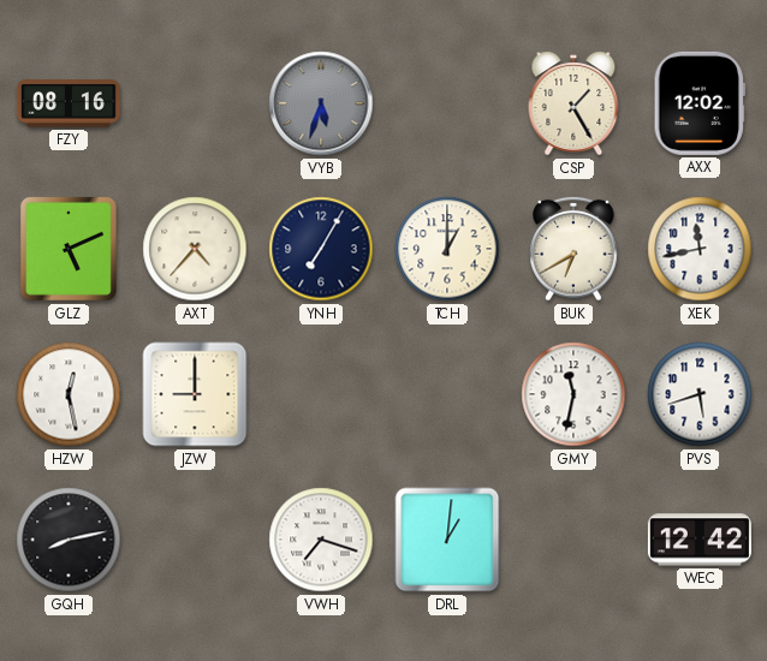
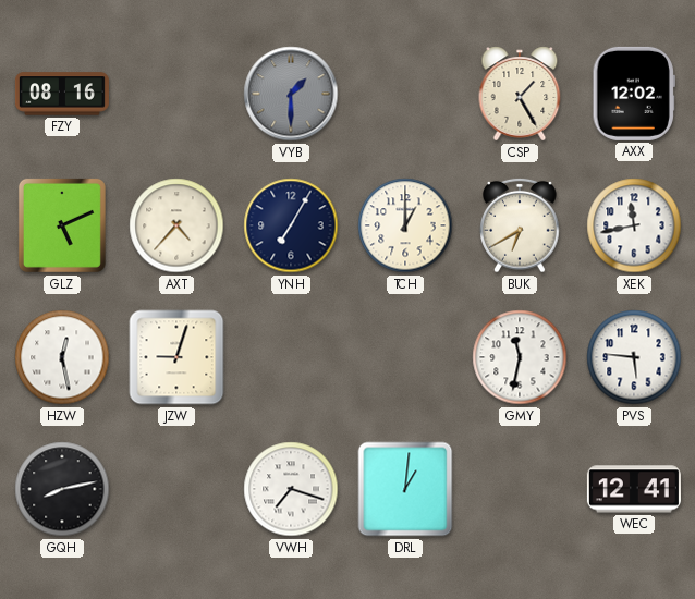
VYB: 5:33 -> 1:30 (291, 94)
JZW: 9:00 -> 9:03 (176, 357)
PVS: 5:42 -> 5:46 (634, 357)
WEC: 12:42 -> 12:41 (634, 489)
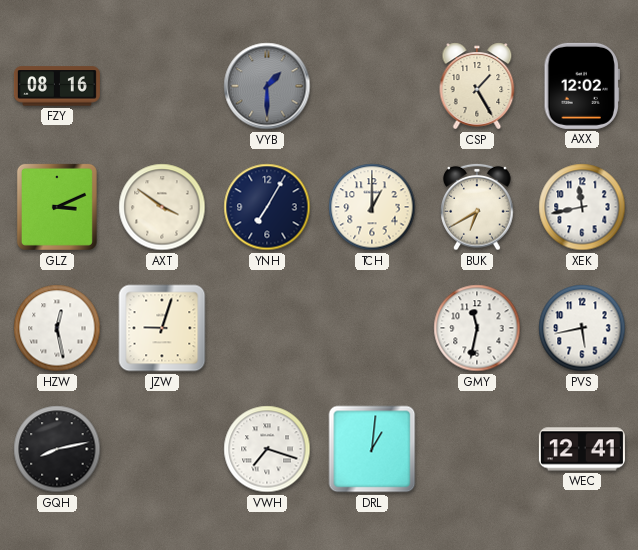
GLZ: 5:11 -> 3:11 (57, 207)
AXT: 4:37 -> 3:51 (162, 207)
PVS: 5:46 -> 5:43 (582, 328)
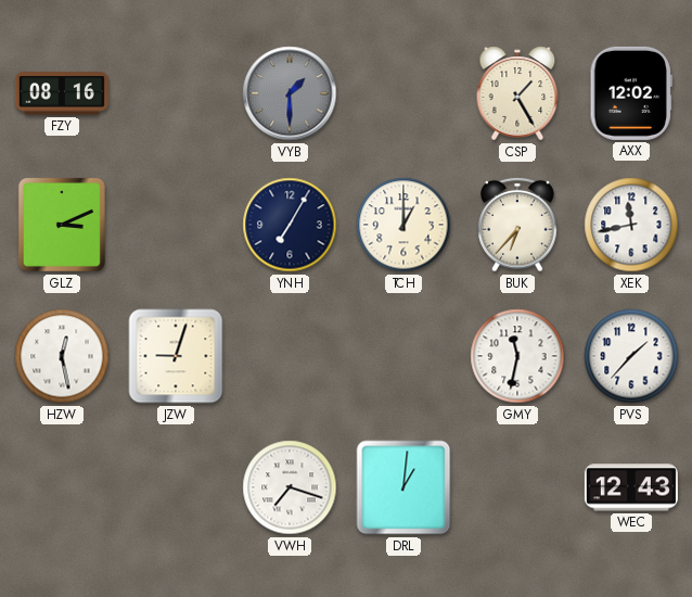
AXT: 3:51 -> none (162, 207)
BUK: 6:40 -> 6:37 (517, 225)
PVS: 5:43 -> 1:37 (631, 356)
GQH: 8:13 -> none (57, 449)
WEC: 12:41 -> 12:43 (631, 487)
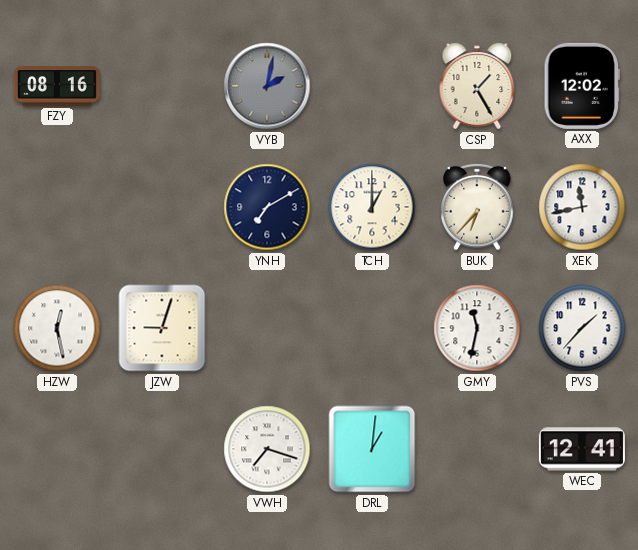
VYB: 1:30 -> 2:02 (267, 86)
GLZ: 3:11 -> none (62, 225)
YNH: 7:05 -> 7:10 (267, 207)
WEC: 12:43 -> 12:41 (582, 449)
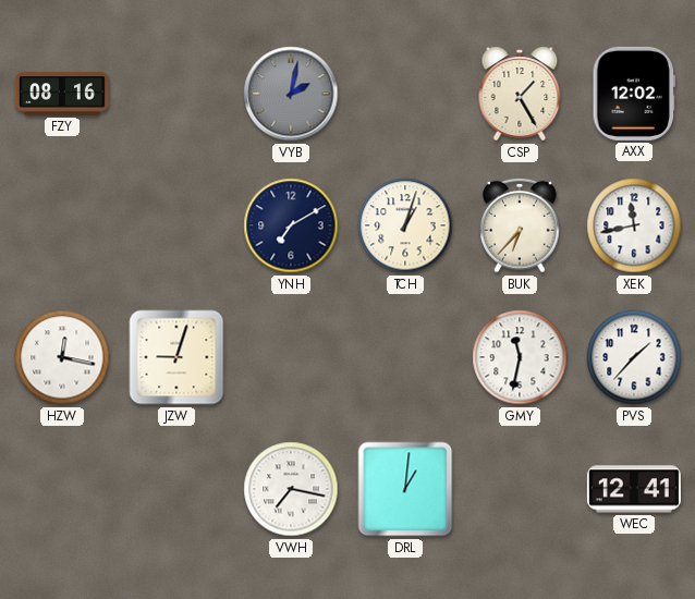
TCH: 1:00 -> 1:03 (405, 225)
HZW: 12:28 -> 12:17 (62, 357)
VWH: 7:18 -> 7:17 (291, 489)
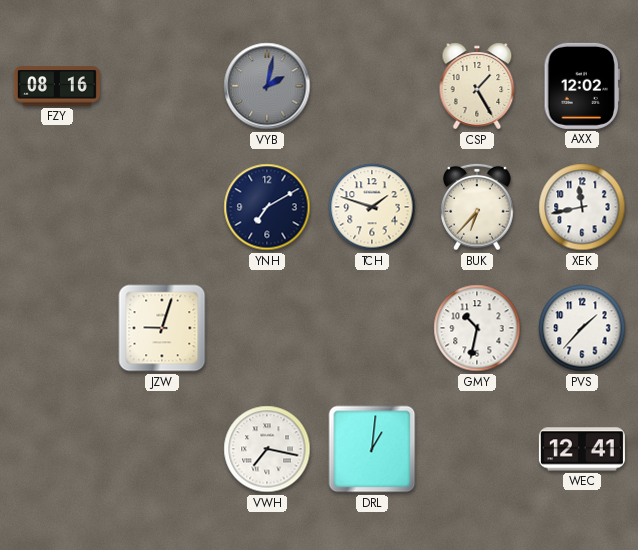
TCH: 1:03 -> 1:48 (372, 207)
HZW: 12:17 -> none (62, 357)
GMY: 11:32 -> 10:32 (477, 328)
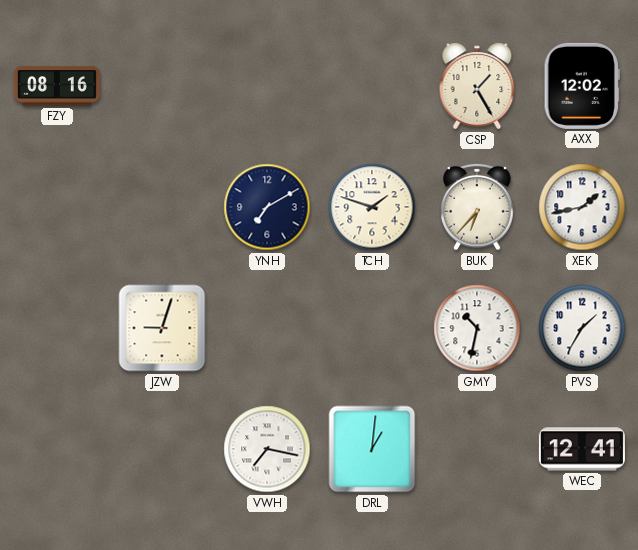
VYB: 2:02 -> none (267, 86)
XEK: 11:43 -> 1:43 (582, 207)
PVS: 1:37 -> 1:35 (582, 328)
